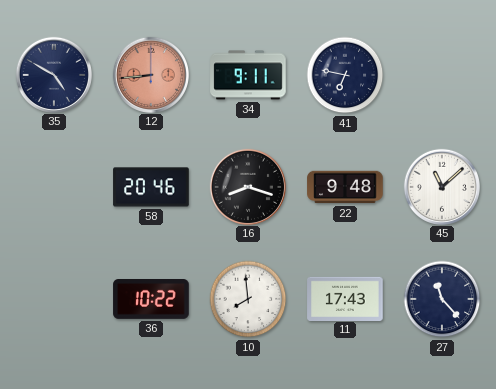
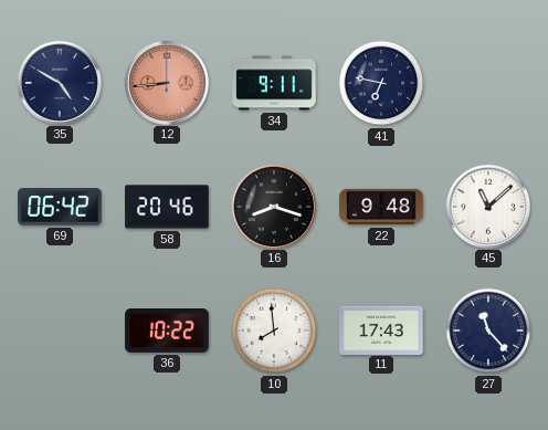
69: none -> 06:42 (60, 207)
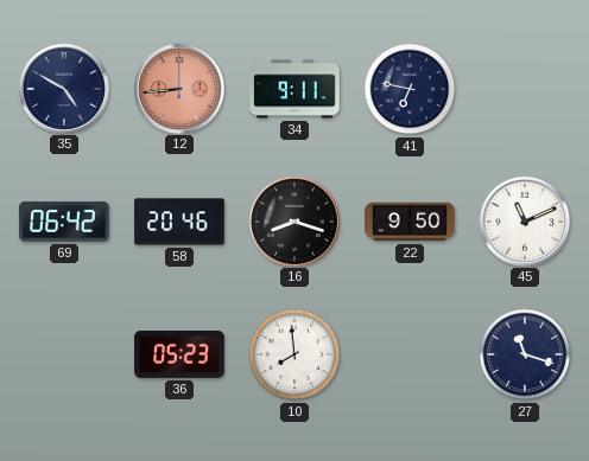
22: 9:48 -> 9:50 (410, 222)
45: 11:08 -> 11:11 (524, 220)
36: 10:22 -> 05:23 (179, 356)
11: 17:43 -> none (381, 329)
27: 11:23 -> 11:18 (525, 354)
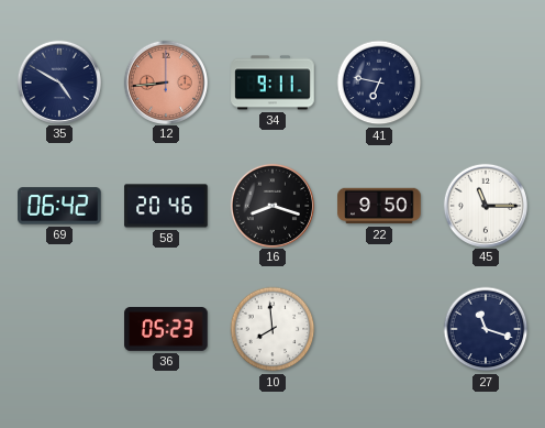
45: 11:11 -> 11:15 (485, 205)
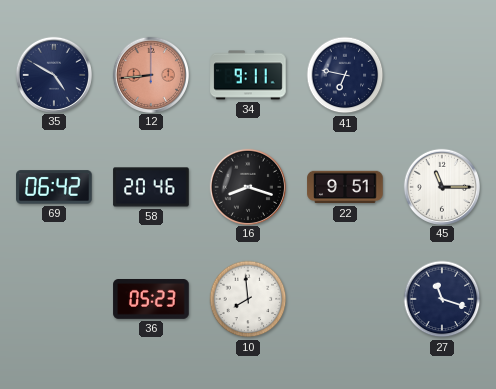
22: 9:50 -> 9:51 (345, 187)
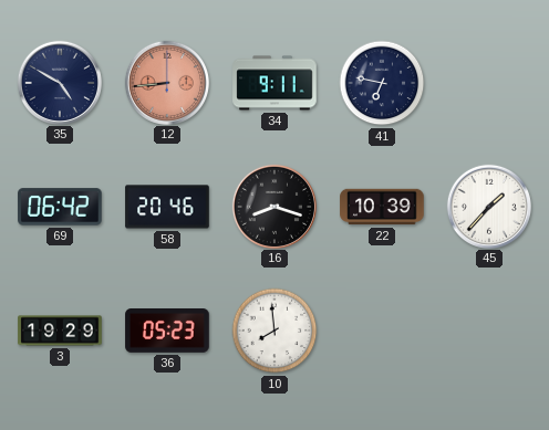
22: 9:51 -> 10:39 (382, 207)
45: 11:15 -> 1:37 (488, 206)
3: none -> 19:29 (60, 331)
27: 11:18 -> none (442, 299)
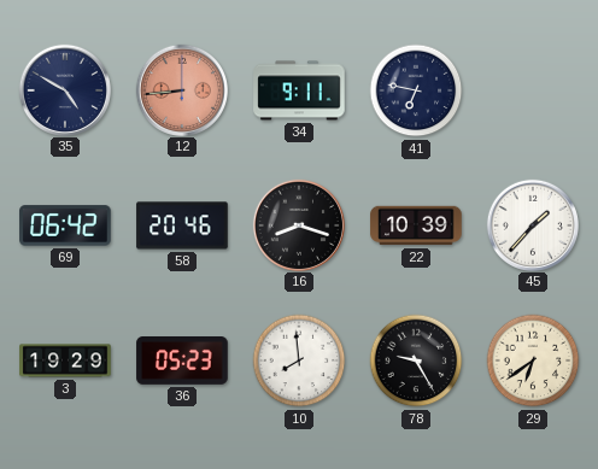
78: none -> 9:25 (416, 360)
29: none -> 6:39 (533, 360)
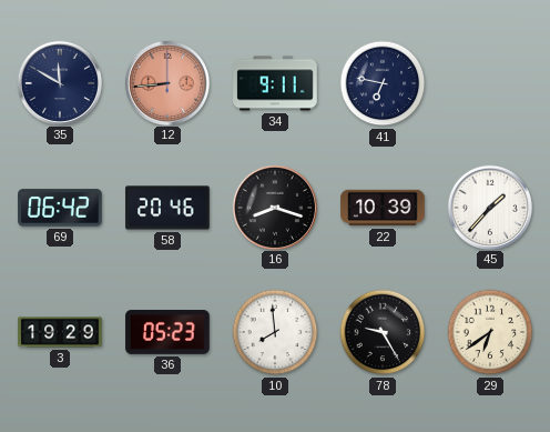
35: 4:50 -> 11:50 (59, 82)
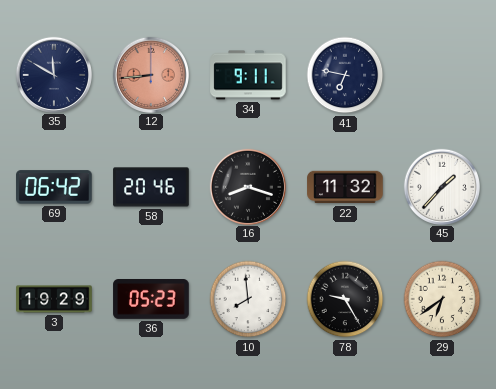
22: 10:39 -> 11:32 (345, 187)
